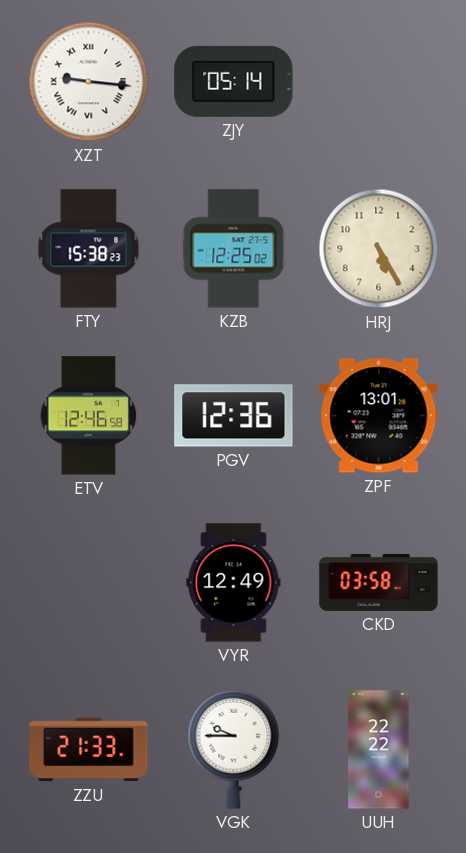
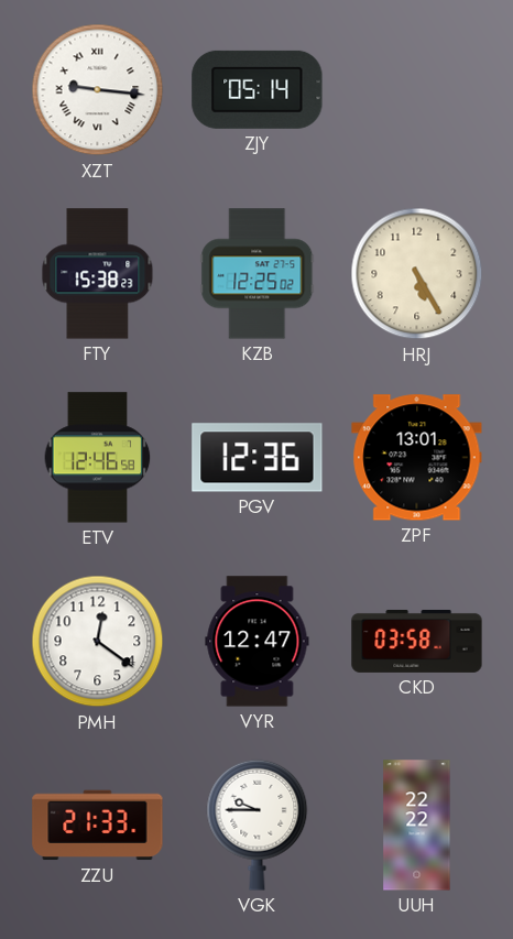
PMH: none -> 12:21 (98, 642)
VYR: 12:49 -> 12:47 (258, 642)
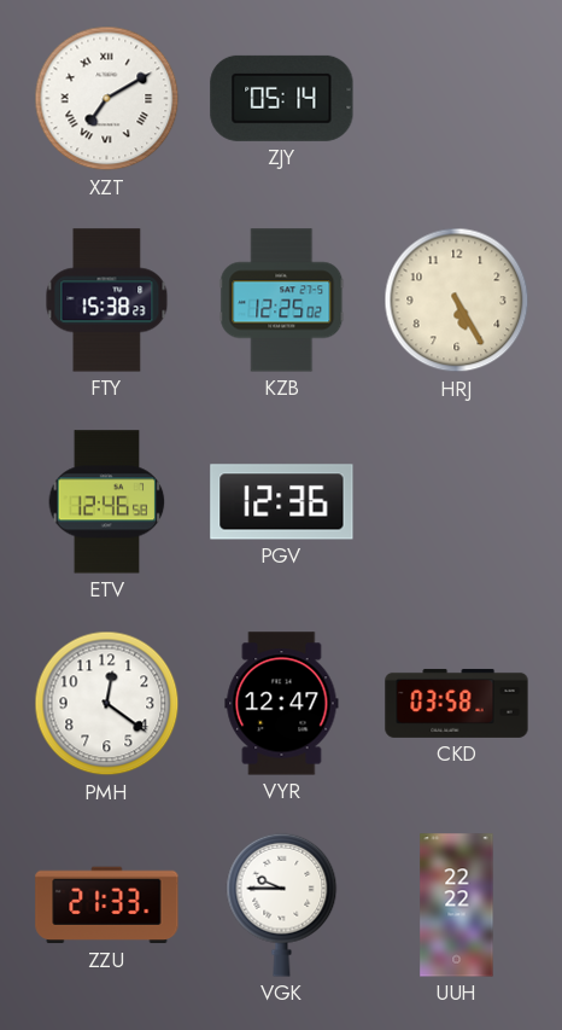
XZT: 9:16 -> 7:10 (107, 99)
ZPF: 13:01 -> none (417, 458)
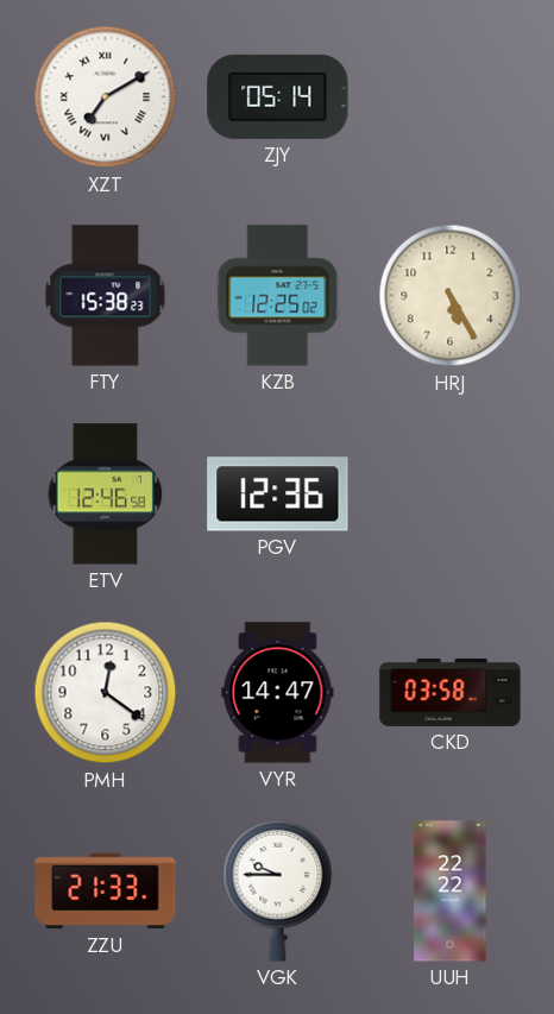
VYR: 12:47 -> 14:47 (278, 693)
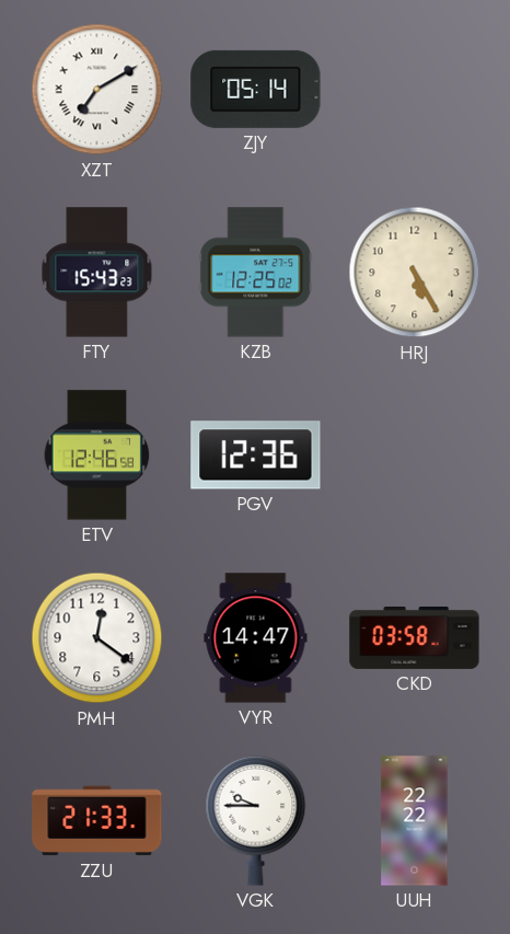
FTY: 15:38 -> 15:43 (97, 273)
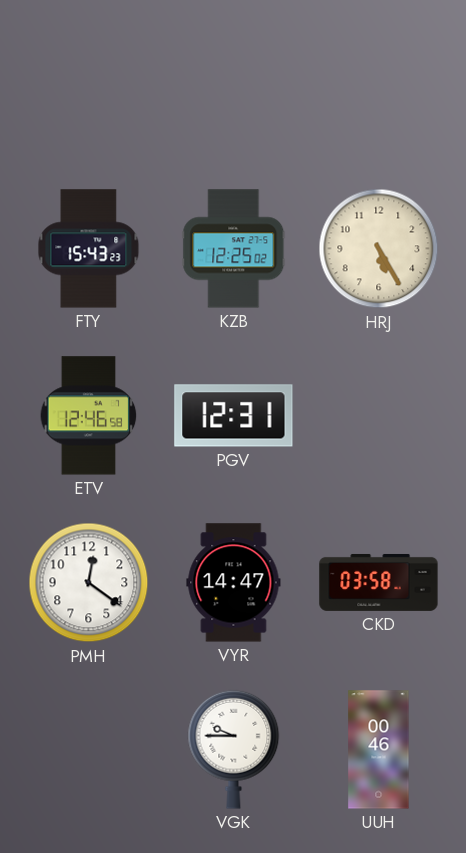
XZT: 7:10 -> none (97, 90)
ZJY: 05:14 -> none (256, 89)
PGV: 12:36 -> 12:31 (234, 416)
ZZU: 21:33 -> none (97, 821)
UUH: 22:22 -> 00:46 (379, 750)
